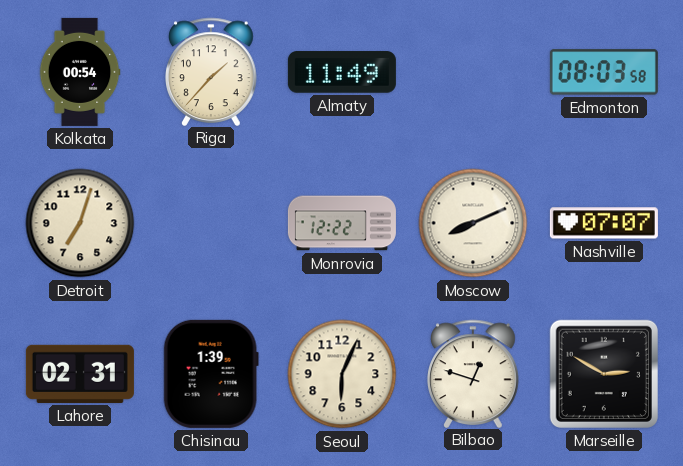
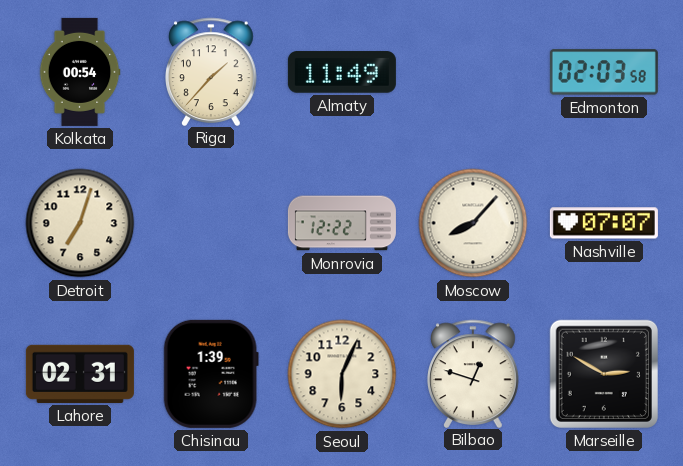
Edmonton: 08:03 -> 02:03 (604, 72)
Moscow: 8:11 -> 8:07 (473, 223)
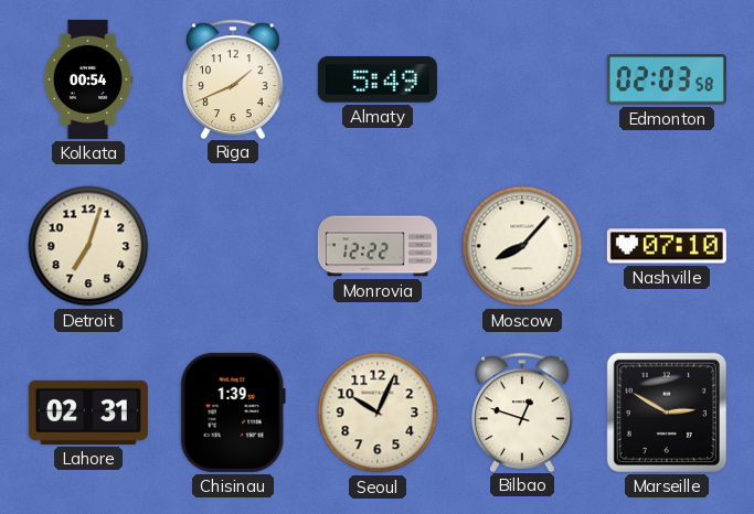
Riga: 1:37 -> 1:41 (234, 78)
Almaty: 11:49 -> 5:49 (378, 79)
Nashville: 07:07 -> 07:10 (667, 246)
Seoul: 6:04 -> 10:04 (378, 413)
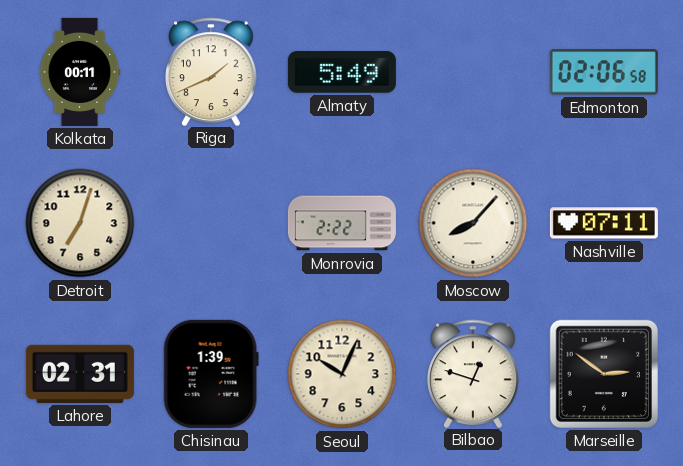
Kolkata: 00:54 -> 00:11 (80, 72)
Edmonton: 02:03 -> 02:06 (604, 72)
Monrovia: 12:22 -> 2:22 (342, 223)
Nashville: 07:10 -> 07:11 (604, 223)
Marseille: 2:50 -> 2:51 (604, 374)
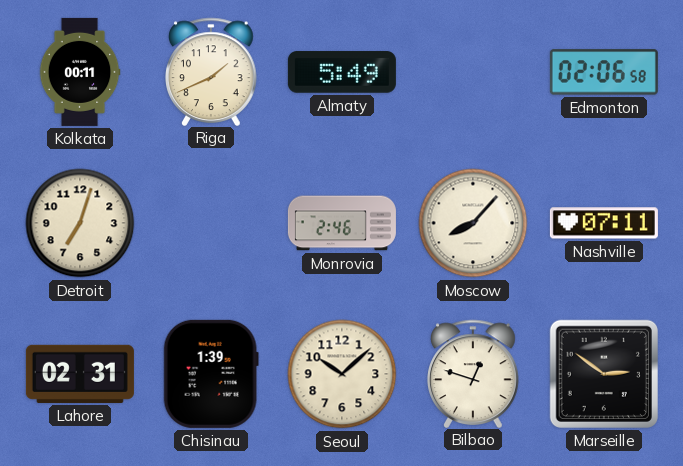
Monrovia: 2:22 -> 2:46 (342, 223)
Seoul: 10:04 -> 10:08 (342, 374)
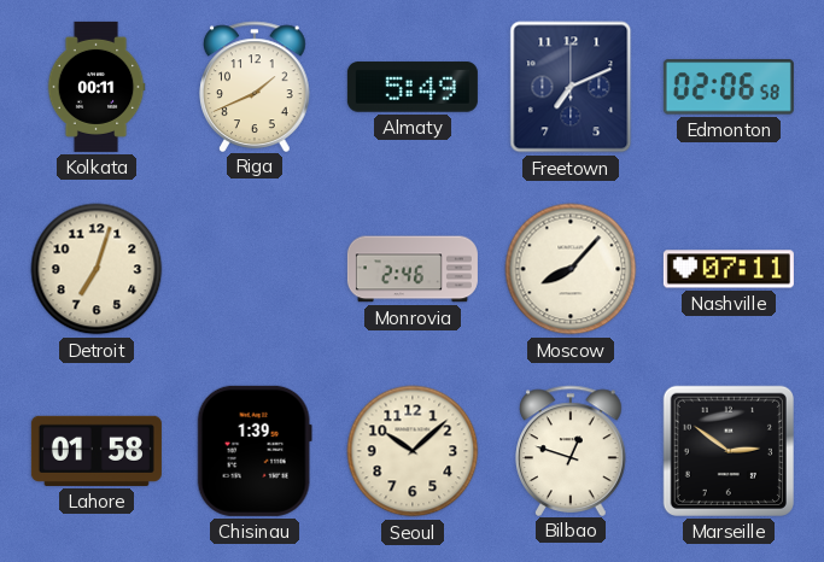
Freetown: none -> 7:11 (571, 87)
Lahore: 02:31 -> 01:58 (97, 451)
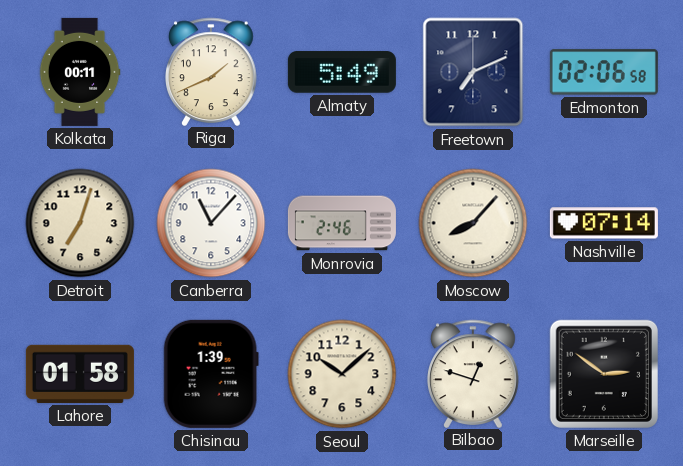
Canberra: none -> 11:07 (211, 223)
Nashville: 07:11 -> 07:14 (604, 223)
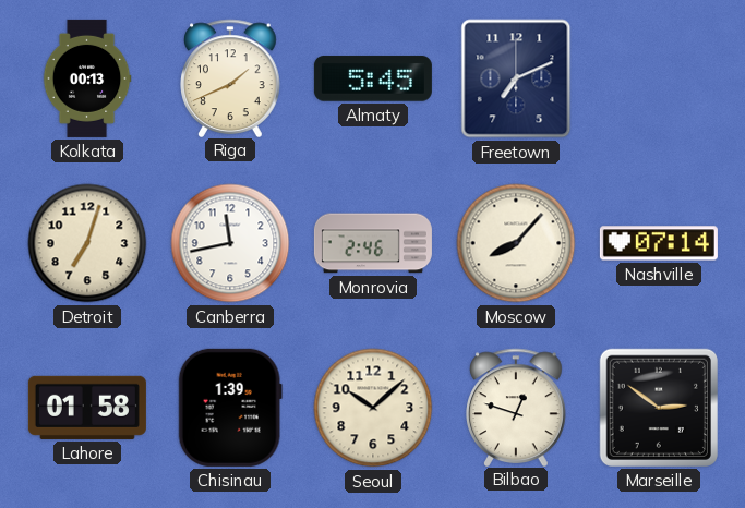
Kolkata: 00:11 -> 00:13 (87, 78)
Almaty: 5:49 -> 5:45 (373, 78)
Edmonton: 02:06 -> none (604, 72)
Canberra: 11:07 -> 11:43 (230, 243)
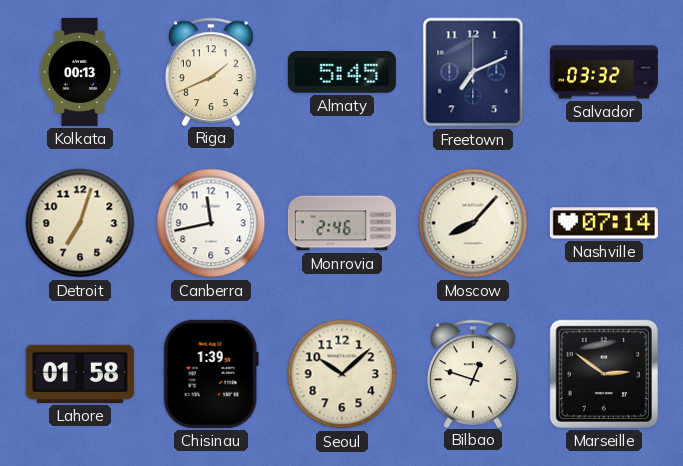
Salvador: none -> 03:32 (604, 72)
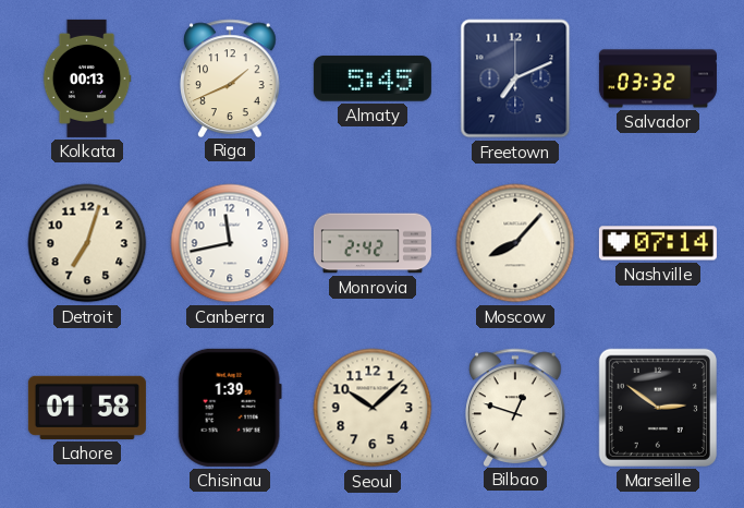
Monrovia: 2:46 -> 2:42 (373, 243)
